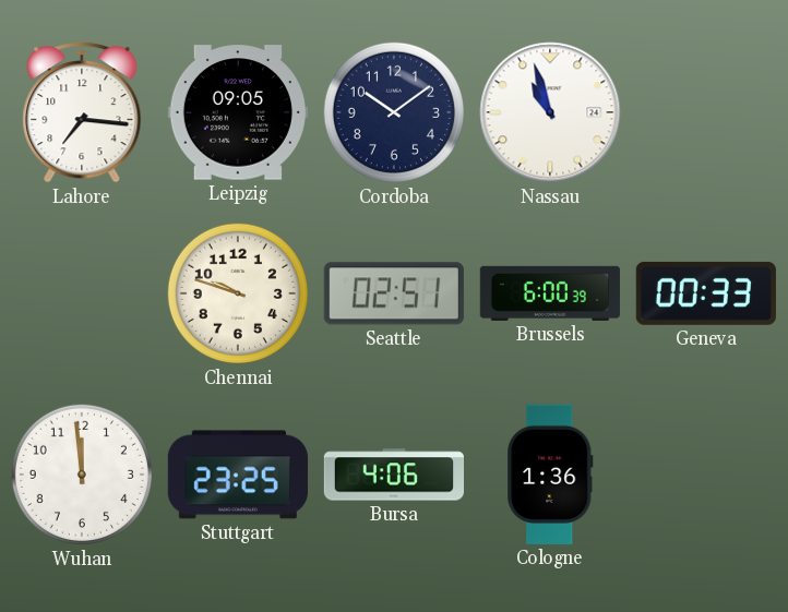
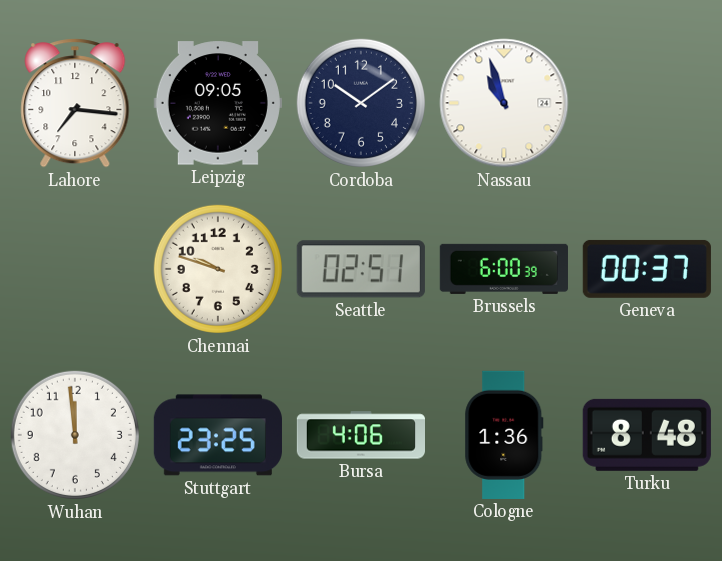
Geneva: 00:33 -> 00:37 (647, 269)
Turku: none -> 8:48 (647, 435)
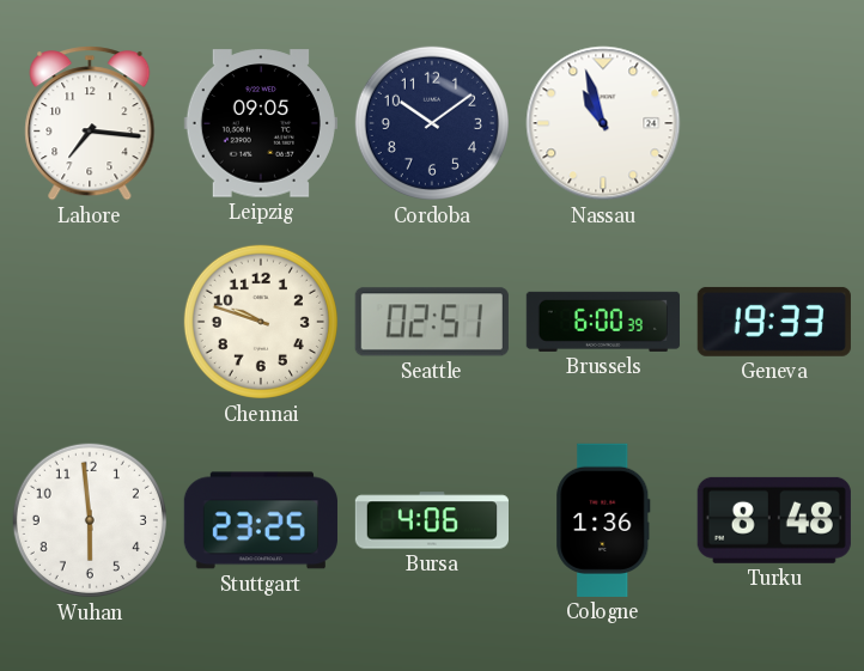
Geneva: 00:37 -> 19:33 (774, 322)
Wuhan: 11:59 -> 5:59 (90, 520)
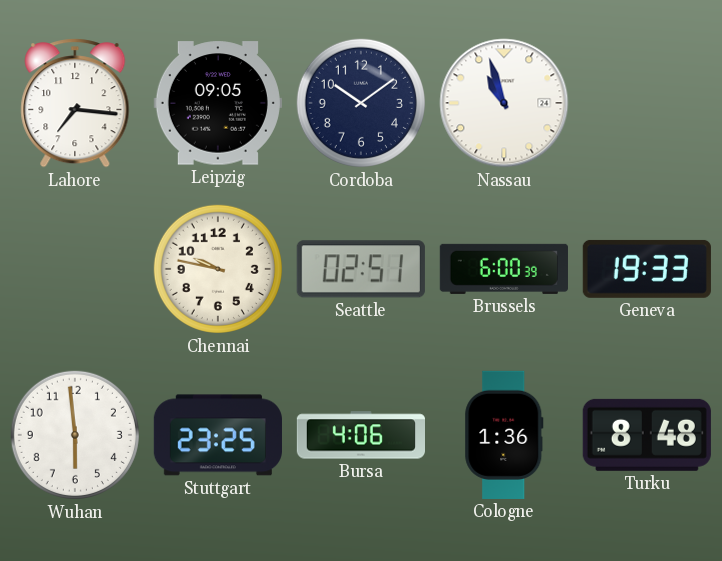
Chennai: 9:48 -> 9:47 (218, 269)
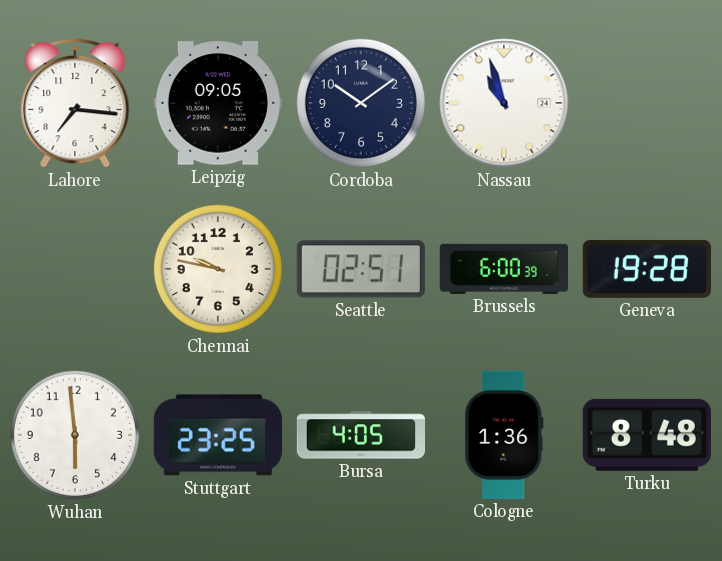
Geneva: 19:33 -> 19:28 (647, 269)
Bursa: 4:06 -> 4:05 (360, 435)
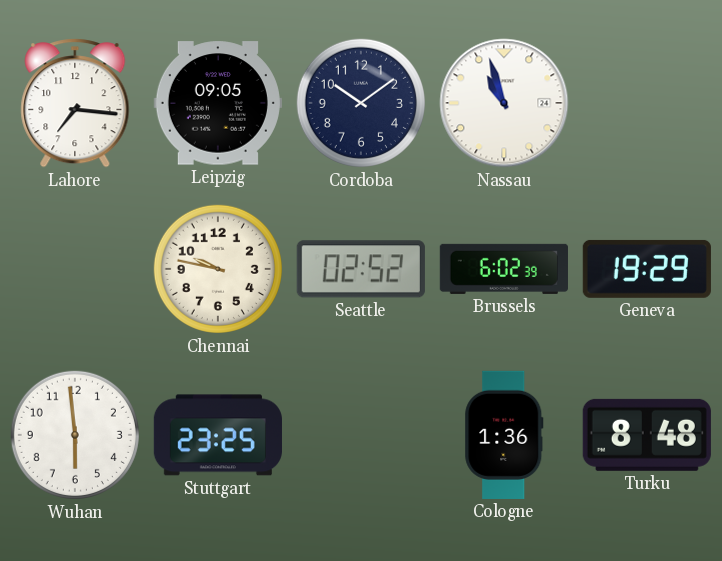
Seattle: 02:51 -> 02:52 (361, 269)
Brussels: 6:00 -> 6:02 (504, 269)
Geneva: 19:28 -> 19:29 (647, 269)
Bursa: 4:05 -> none (360, 435)
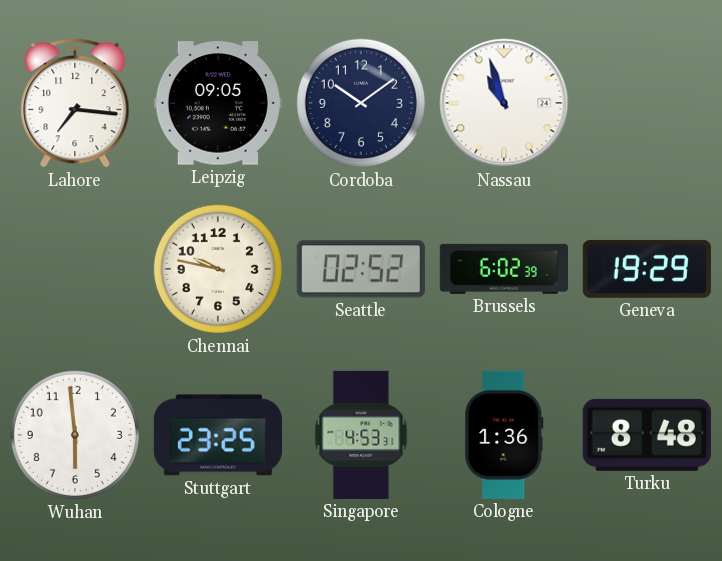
Singapore: none -> 4:53 (361, 435)
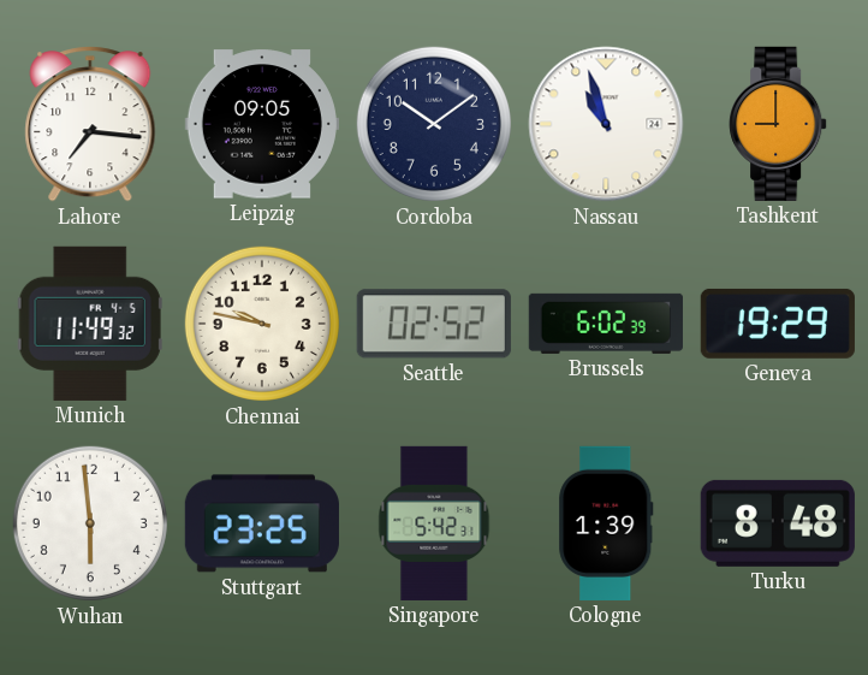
Tashkent: none -> 9:00 (778, 124)
Munich: none -> 11:49 (90, 324)
Singapore: 4:53 -> 5:42 (434, 523)
Cologne: 1:36 -> 1:39 (606, 523)
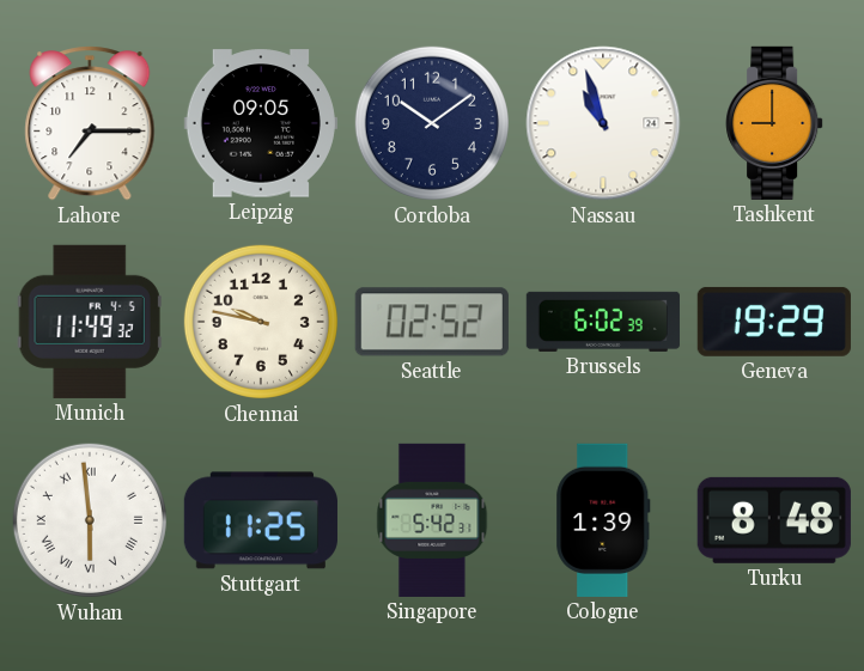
Lahore: 7:16 -> 7:15 (90, 123)
Wuhan numerals: Arabic -> Roman (90, 520)
Stuttgart: 23:25 -> 11:25 (261, 520)
